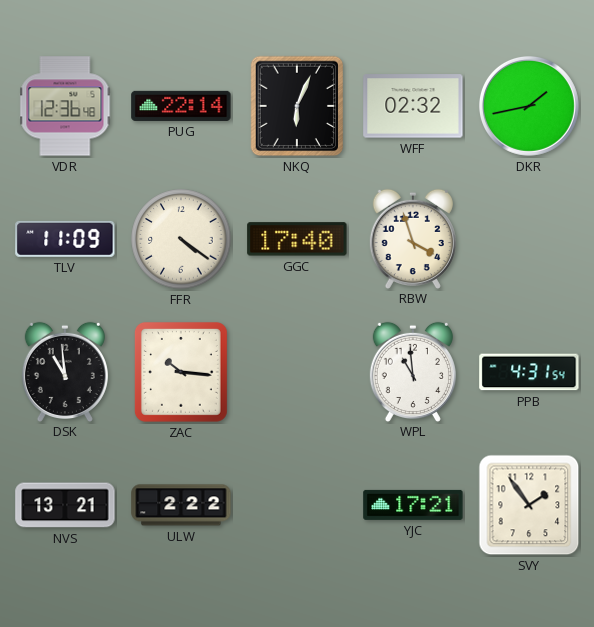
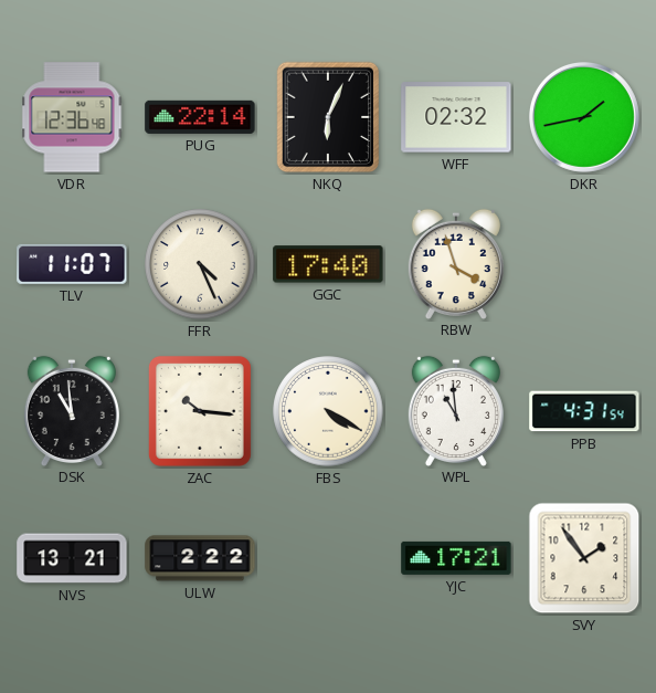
TLV: 11:09 -> 11:07 (72, 264)
FFR: 4:21 -> 4:26 (200, 264)
FBS: none -> 4:20 (328, 411)
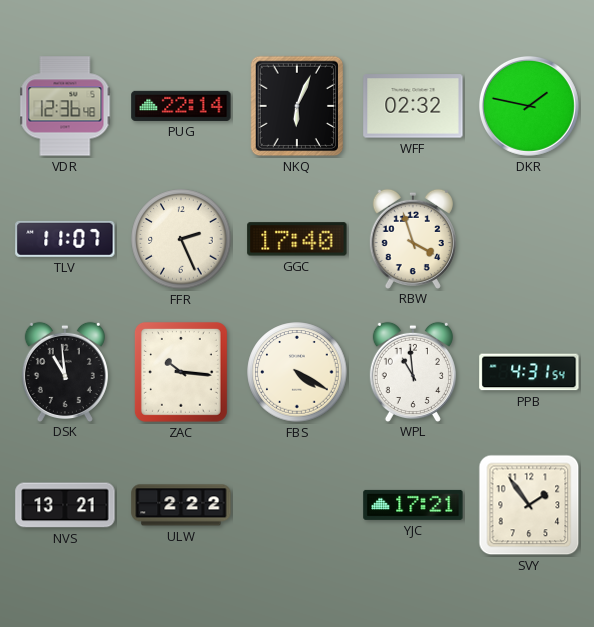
DKR: 1:43 -> 1:47 (529, 106)
FFR: 4:26 -> 2:26 (181, 239)
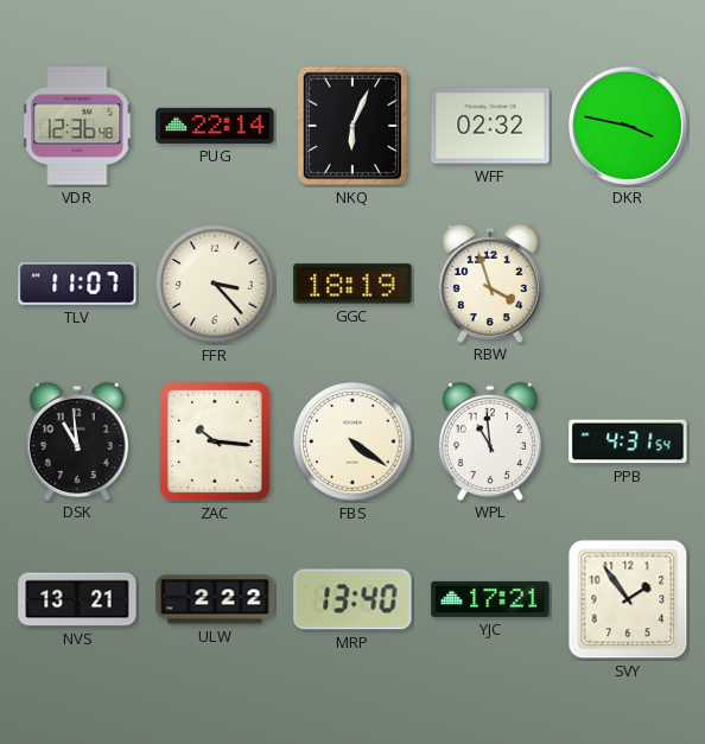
DKR: 1:47 -> 3:47 (628, 126)
FFR: 2:26 -> 3:23 (215, 284)
GGC: 17:40 -> 18:19 (352, 284)
FBS: 4:20 -> 4:21 (352, 441)
MRP: none -> 13:40 (352, 599)
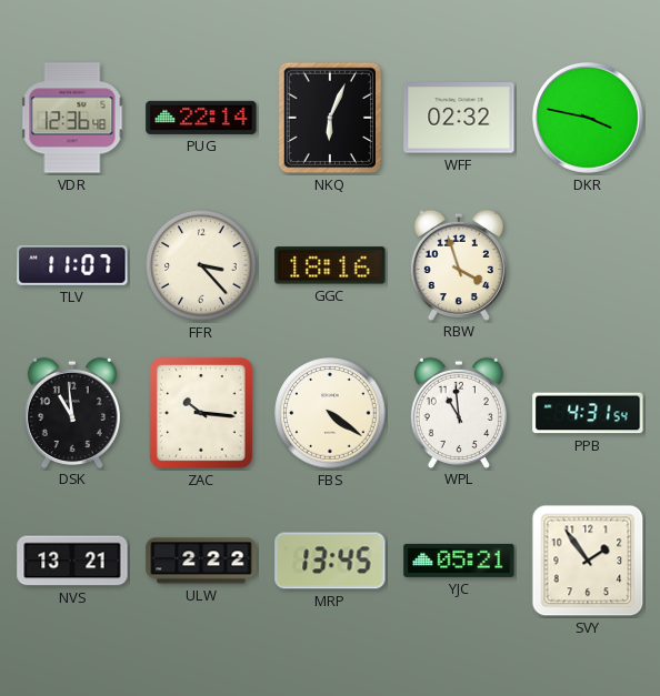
GGC: 18:19 -> 18:16 (330, 265)
MRP: 13:40 -> 13:45 (330, 561)
YJC: 17:21 -> 05:21 (459, 561)
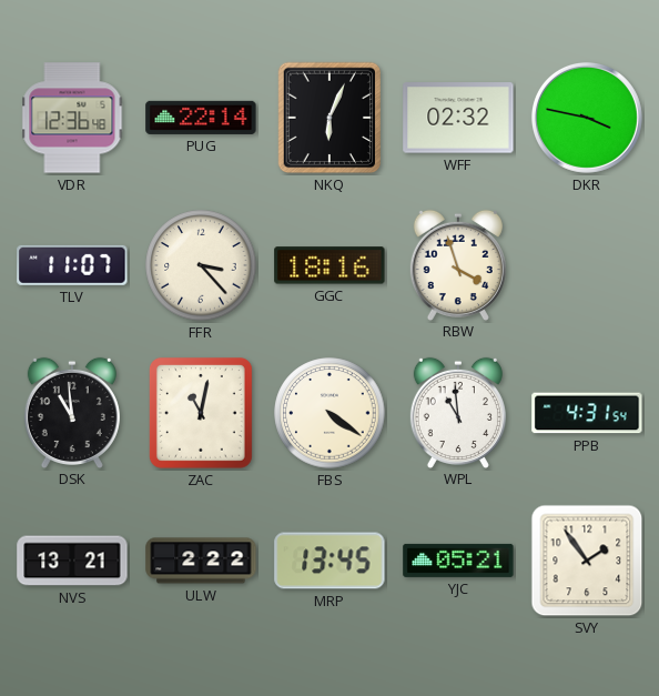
ZAC: 10:16 -> 11:02 (201, 413)
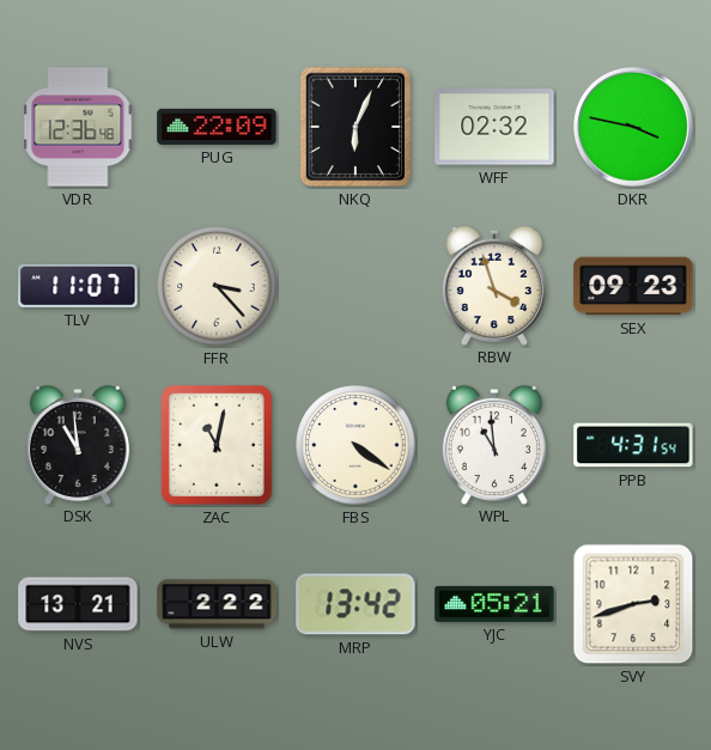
PUG: 22:14 -> 22:09 (217, 127)
GGC: 18:16 -> none (329, 265)
SEX: none -> 09:23 (633, 286)
MRP: 13:45 -> 13:42 (355, 604)
SVY: 1:54 -> 2:42 (633, 604)
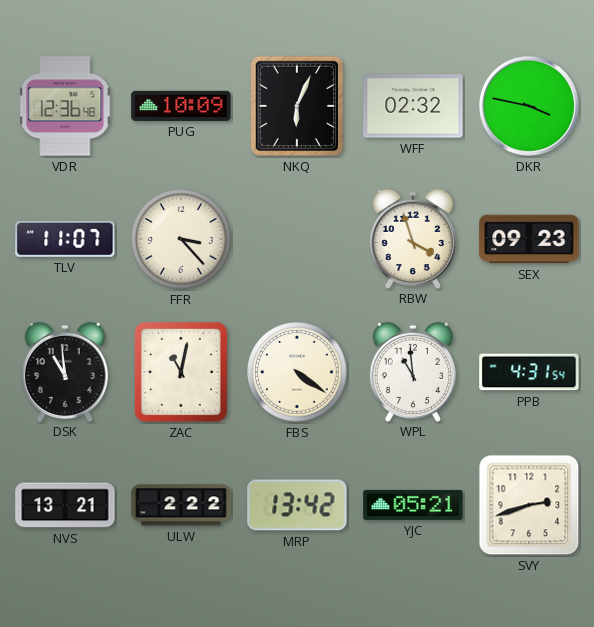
PUG: 22:09 -> 10:09 (181, 106)
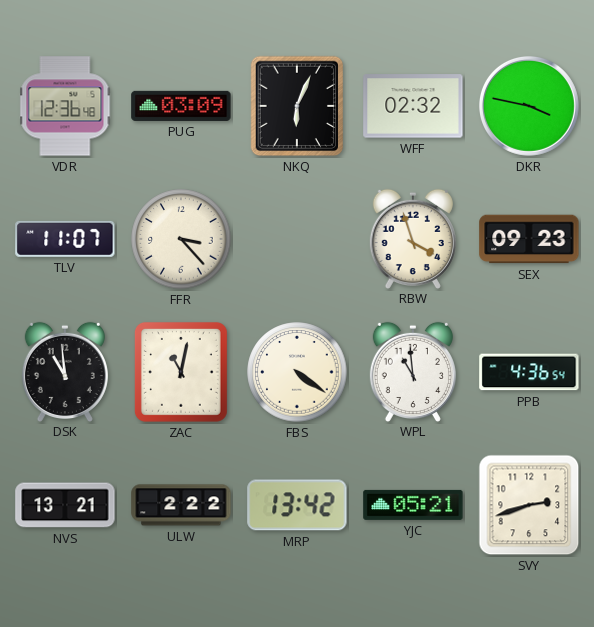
PUG: 10:09 -> 03:09 (181, 106)
PPB: 4:31 -> 4:36 (529, 372)
